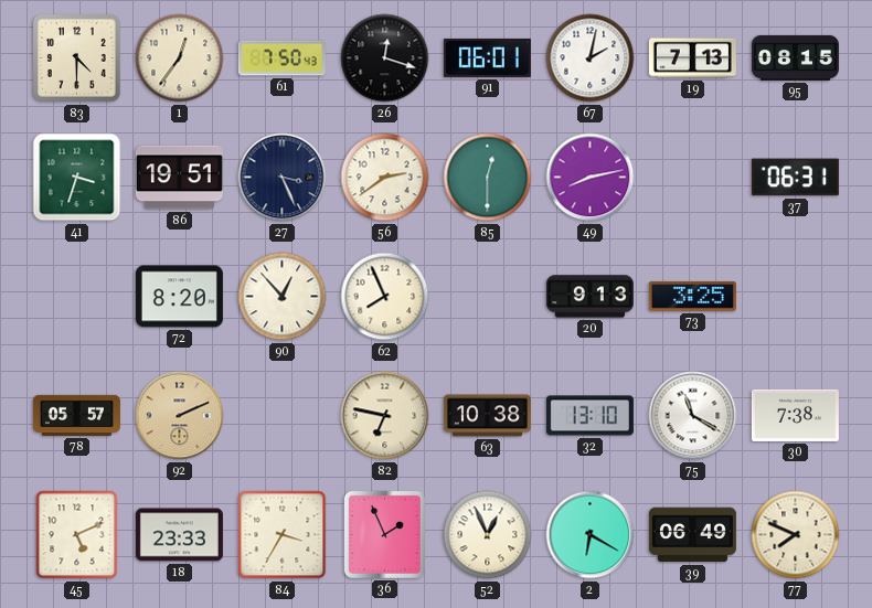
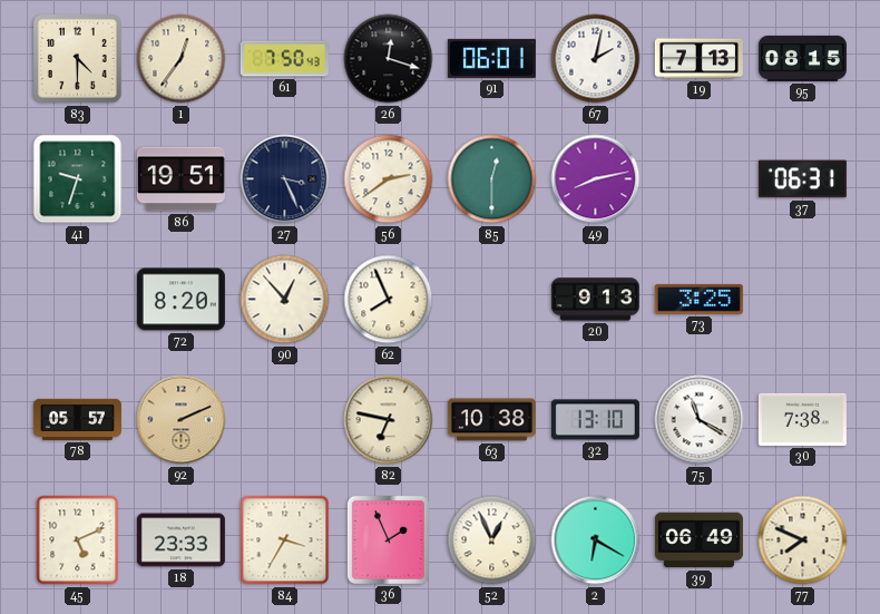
41: 3:33 -> 9:33 (78, 179)
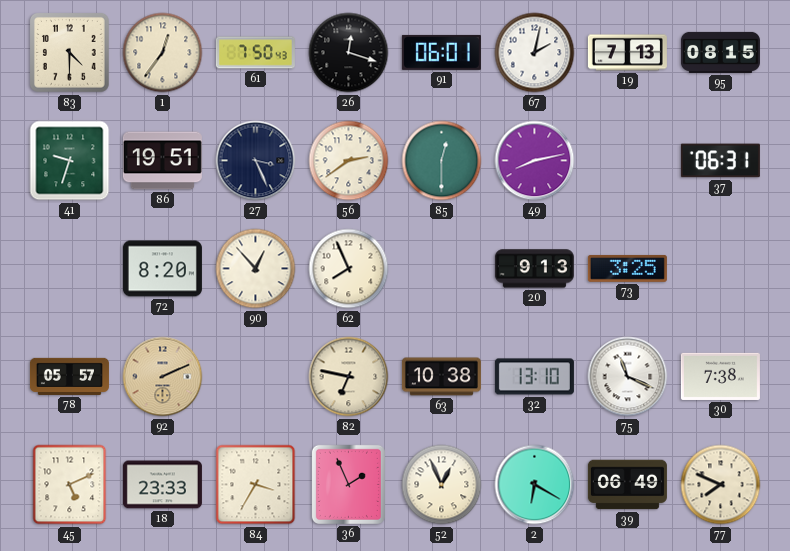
75: 11:20 -> 11:19 (628, 377)
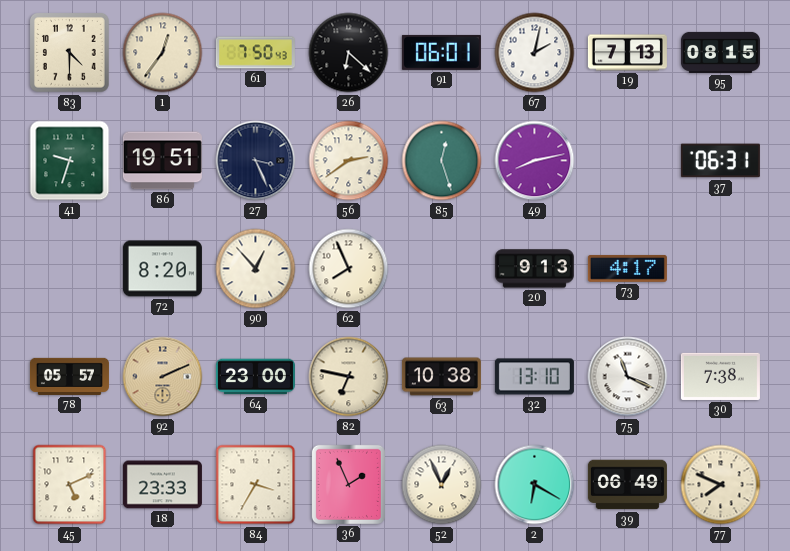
26: 12:18 -> 6:22 (349, 53)
85: 12:30 -> 12:27 (442, 161)
73: 3:25 -> 4:17 (627, 268)
64: none -> 23:00 (255, 377)
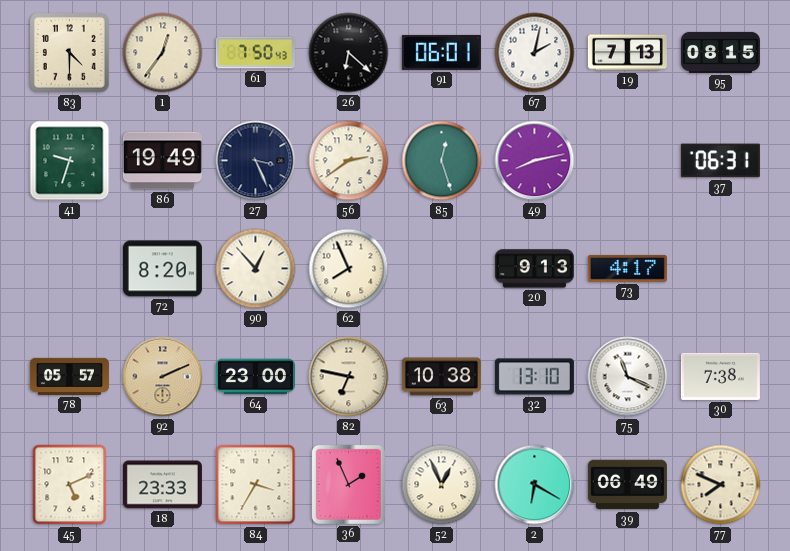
86: 19:51 -> 19:49 (162, 161)
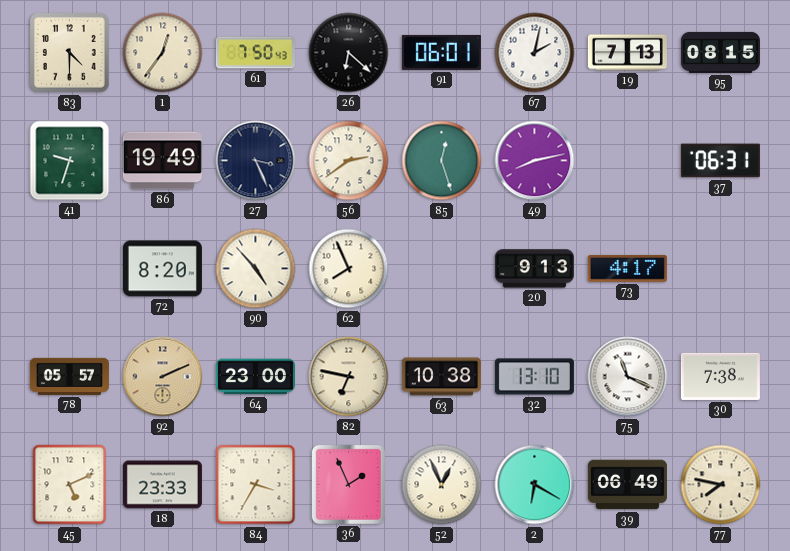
90: 12:53 -> 4:53 (256, 269)
77: 7:49 -> 7:47 (721, 485)
